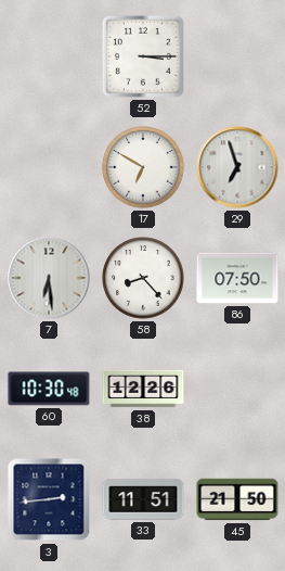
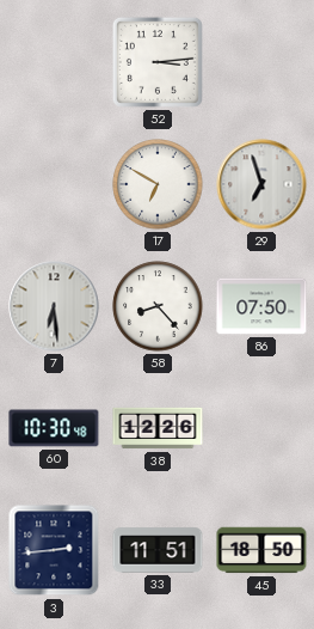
52: 3:15 -> 3:14 (158, 62)
45: 21:50 -> 18:50 (261, 550)
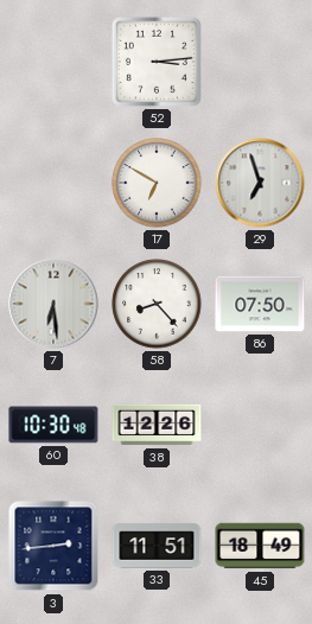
45: 18:50 -> 18:49 (260, 546)
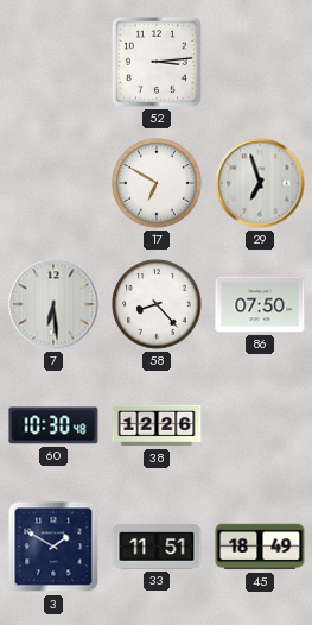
3: 2:44 -> 1:50 (53, 547)
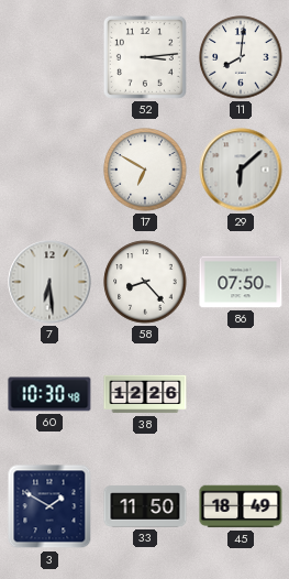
11: none -> 8:01 (241, 57)
29: 6:57 -> 6:08 (241, 170)
33: 11:51 -> 11:50 (145, 506)
